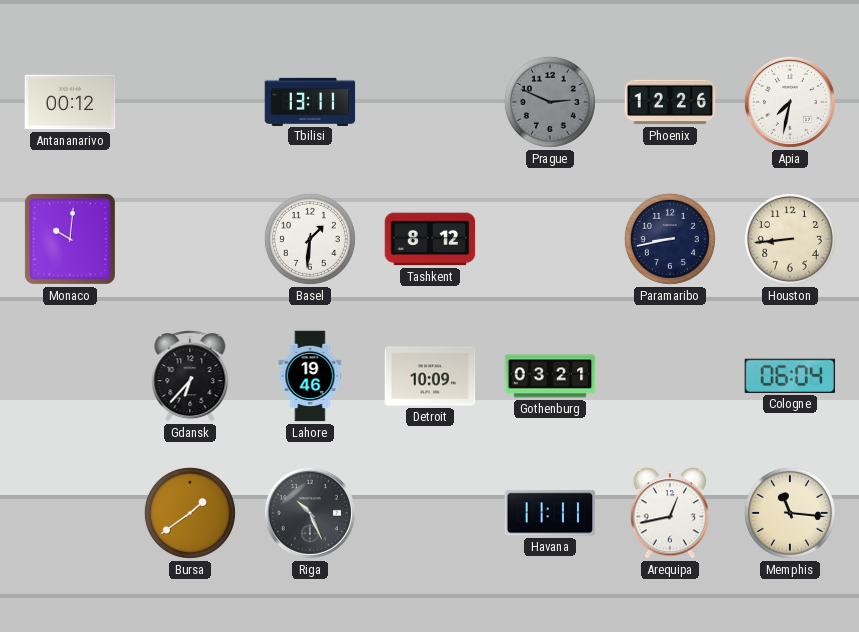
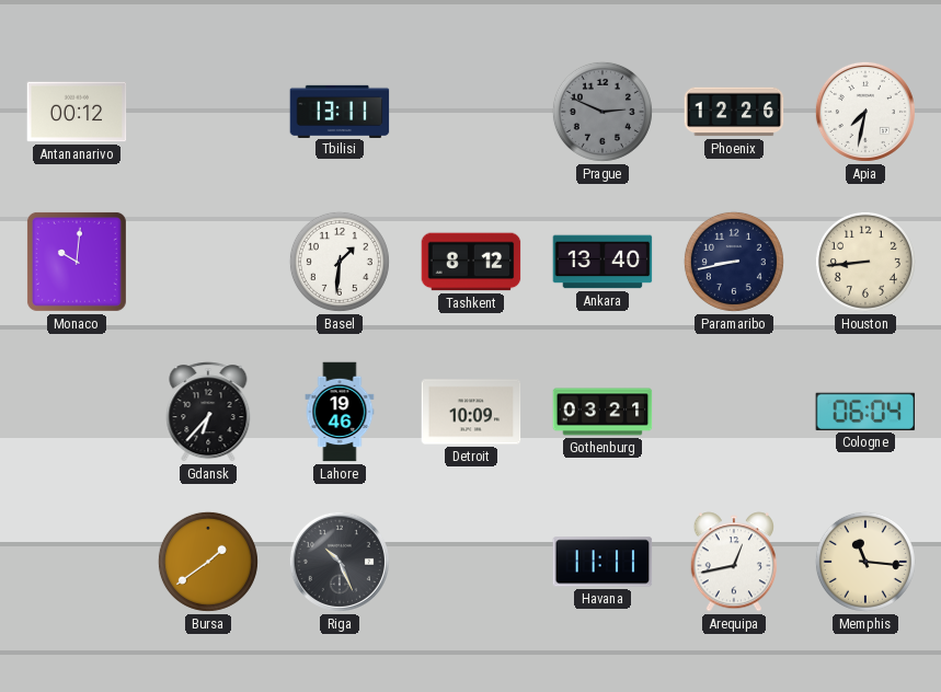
Ankara: none -> 13:40 (603, 262)
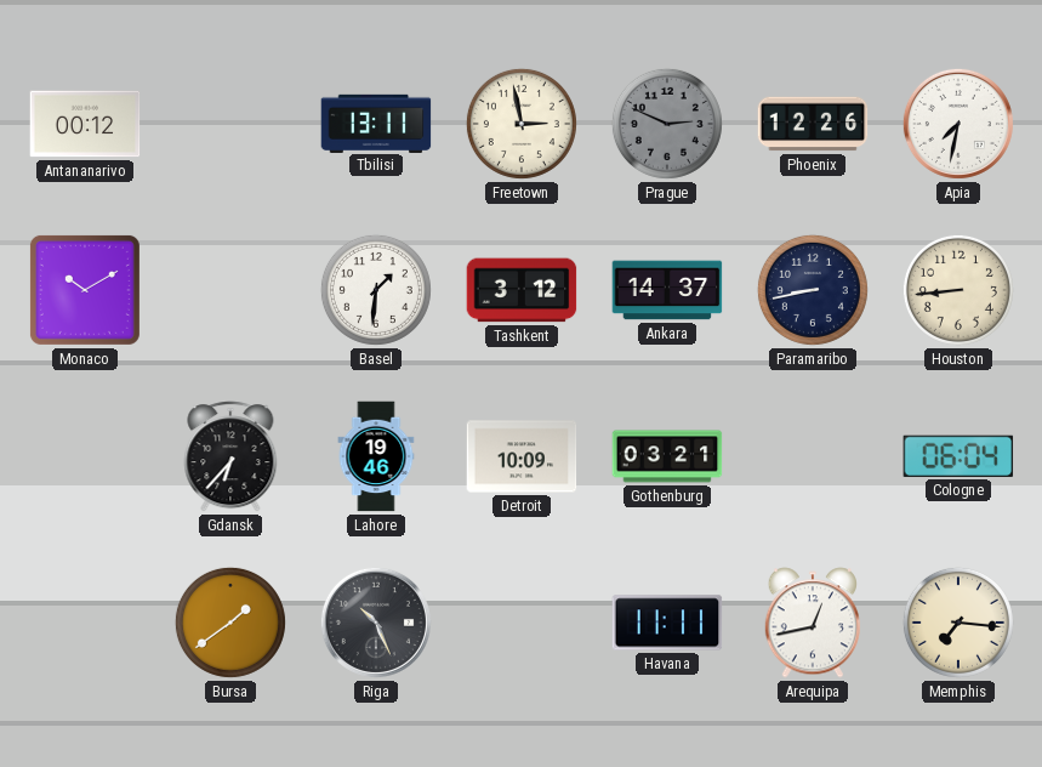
Freetown: none -> 2:58 (522, 124)
Monaco: 10:01 -> 10:10 (85, 290)
Tashkent: 8:12 -> 3:12 (522, 290)
Ankara: 13:40 -> 14:37 (667, 290)
Memphis: 11:16 -> 7:16 (958, 623)
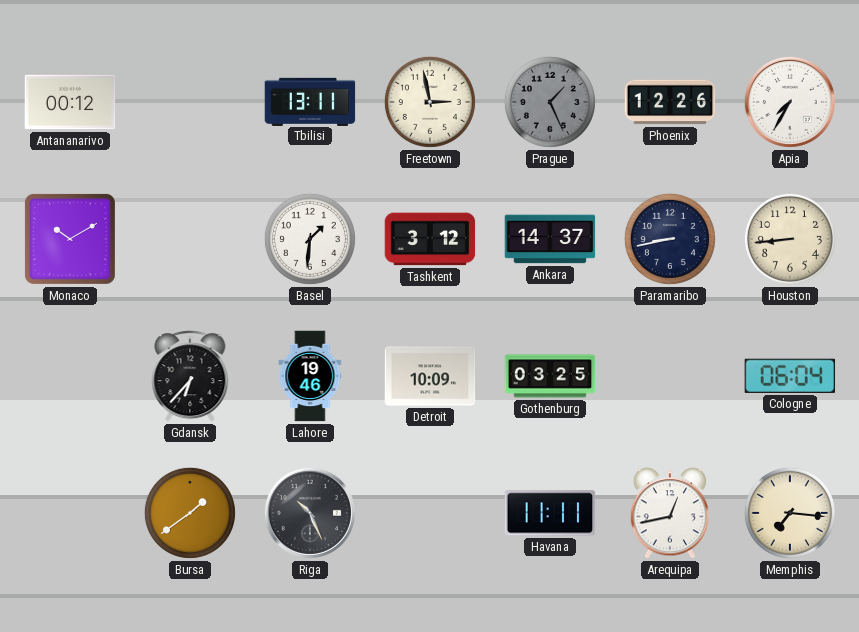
Prague: 2:49 -> 1:26 (550, 102)
Apia: 7:32 -> 7:35 (790, 102)
Gothenburg: 03:21 -> 03:25 (550, 376)
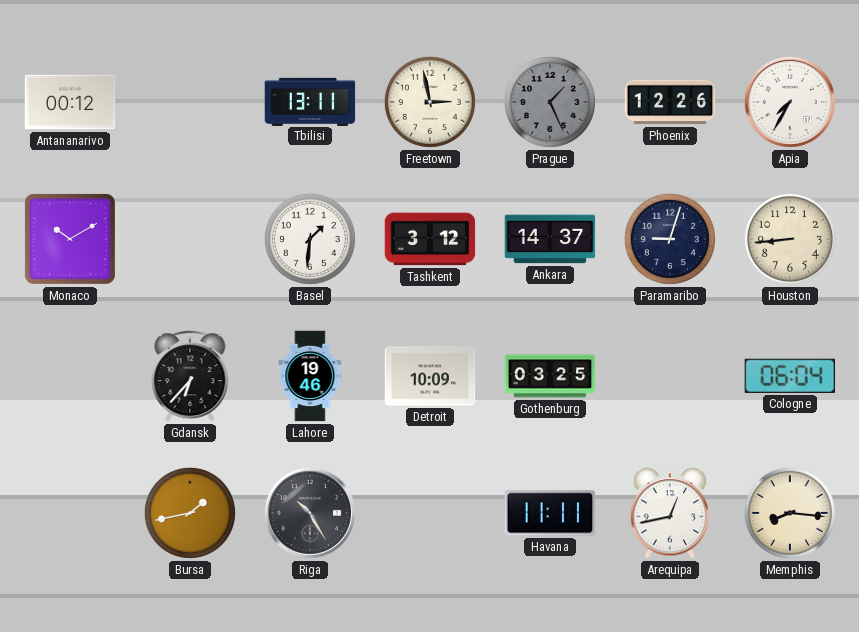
Paramaribo: 8:43 -> 9:03 (670, 239)
Bursa: 1:39 -> 1:43 (190, 513)
Riga: 10:26 -> 10:25 (310, 513)
Memphis: 7:16 -> 8:16 (790, 513)
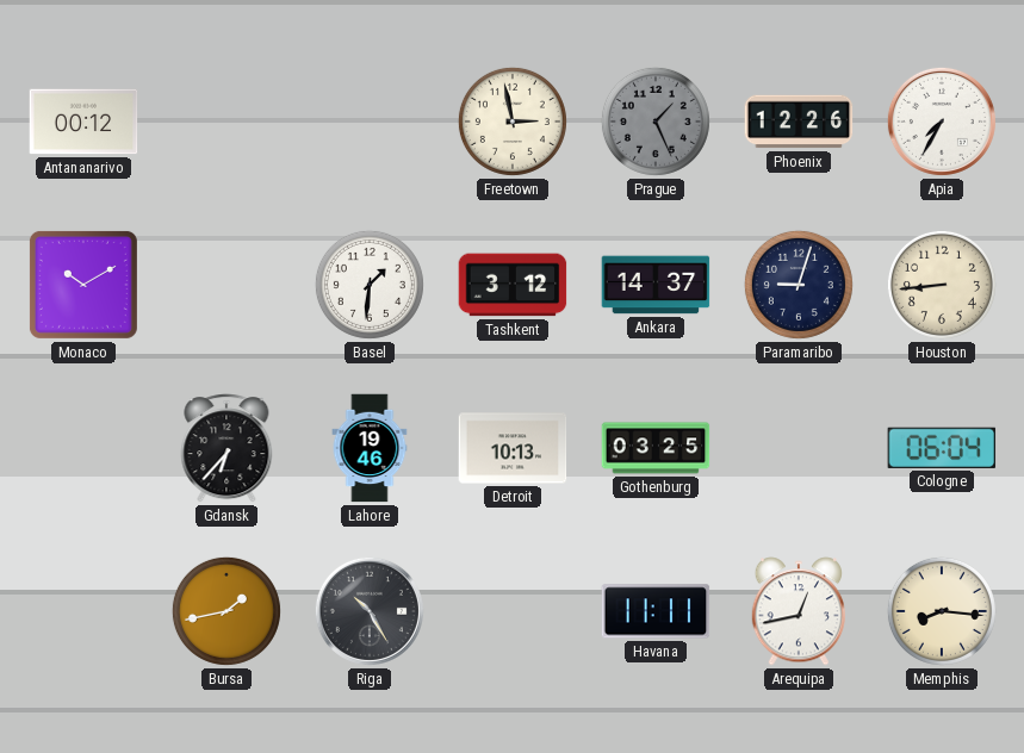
Tbilisi: 13:11 -> none (310, 101)
Detroit: 10:09 -> 10:13 (513, 448)
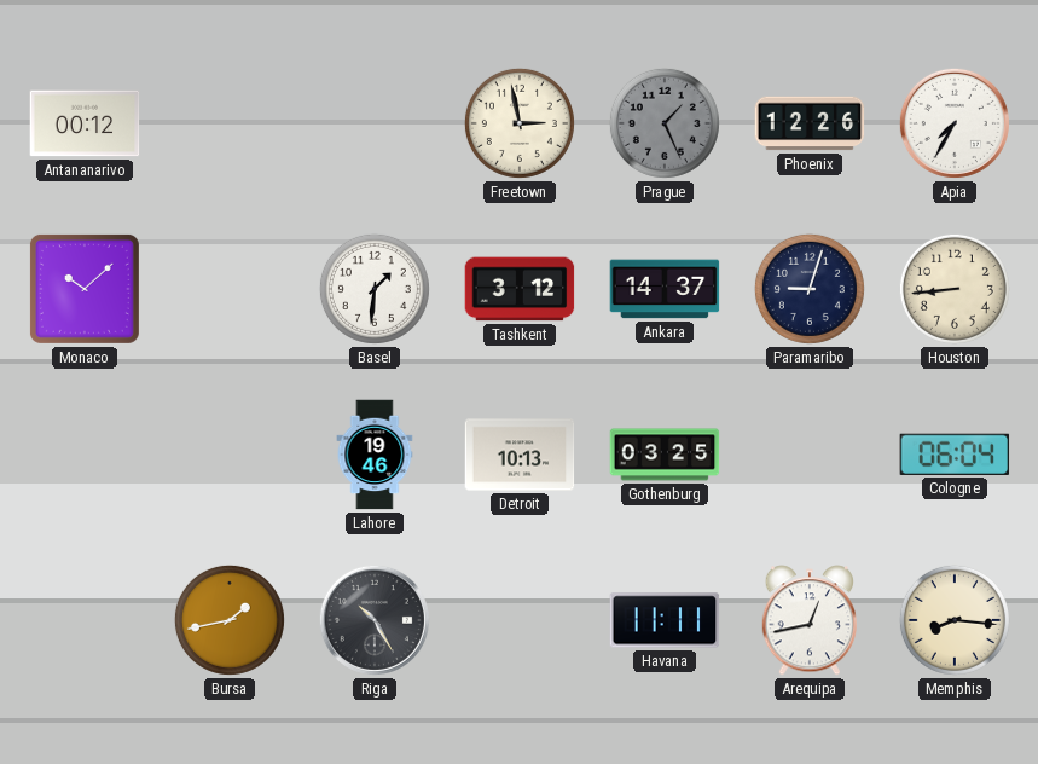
Monaco: 10:10 -> 10:08 (85, 289)
Gdansk: 6:37 -> none (226, 448)
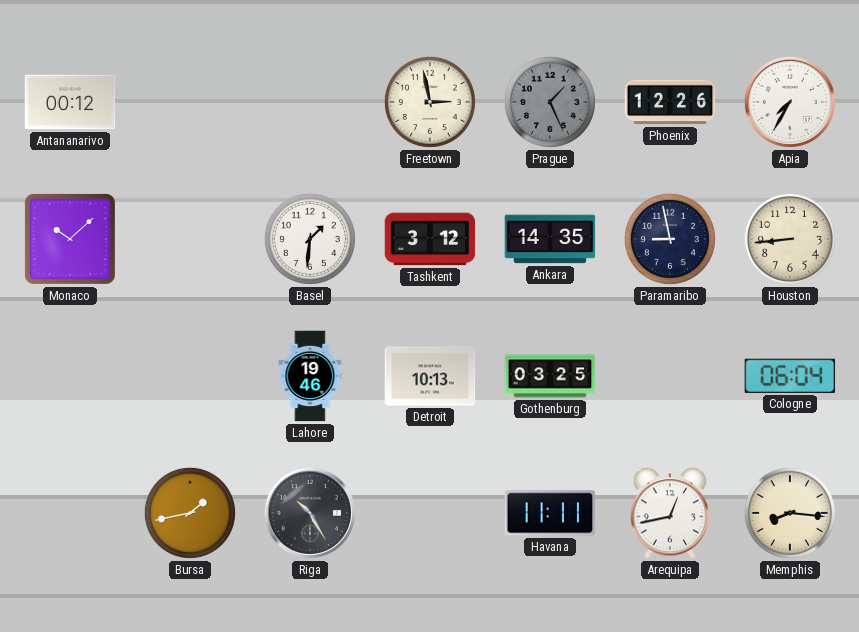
Ankara: 14:37 -> 14:35 (550, 239)
Paramaribo: 9:03 -> 8:58 (670, 239)
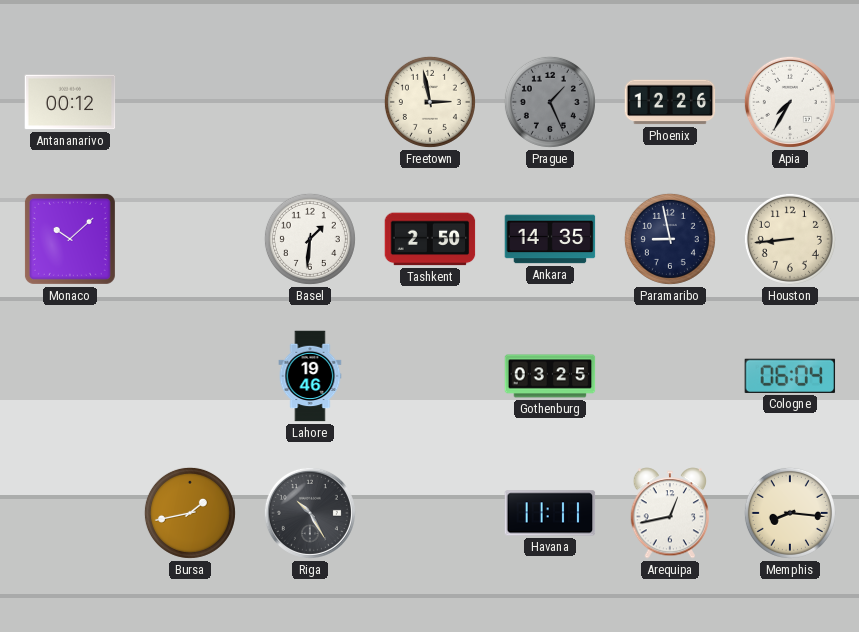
Tashkent: 3:12 -> 2:50 (430, 239)
Detroit: 10:13 -> none (430, 376)
